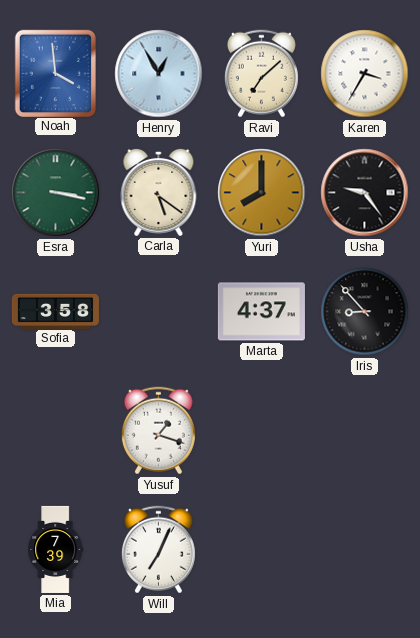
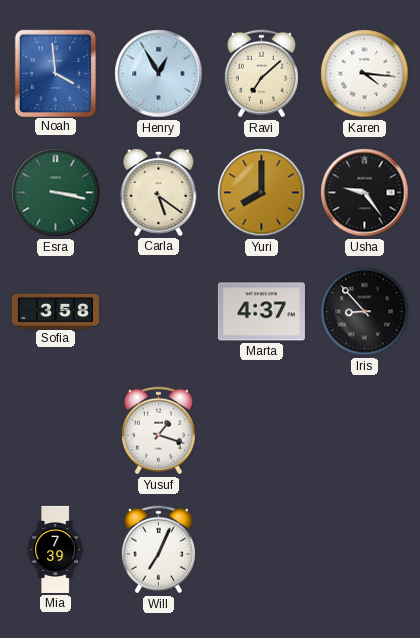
Karen: 3:35 -> 4:16 (365, 74)
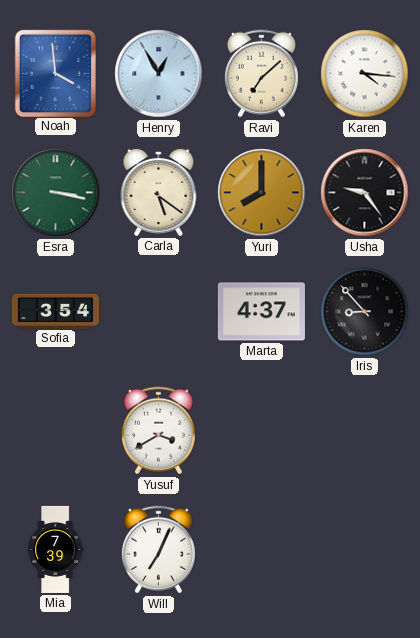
Sofia: 3:58 -> 3:54 (55, 311)
Yusuf: 1:18 -> 3:40 (158, 431)
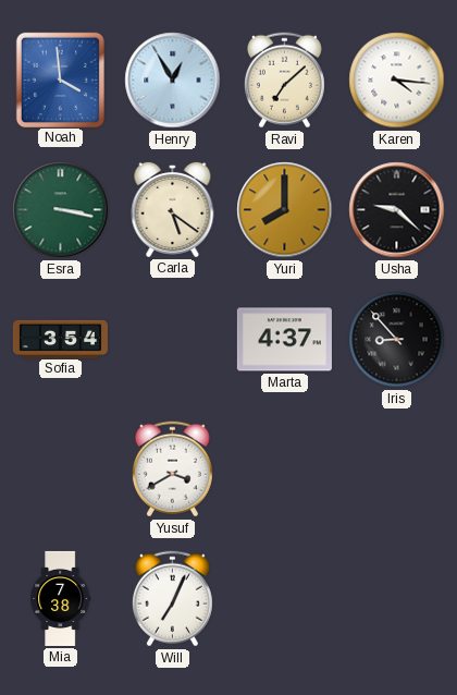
Usha: 9:24 -> 9:22 (397, 210)
Mia: 7:39 -> 7:38 (61, 598)
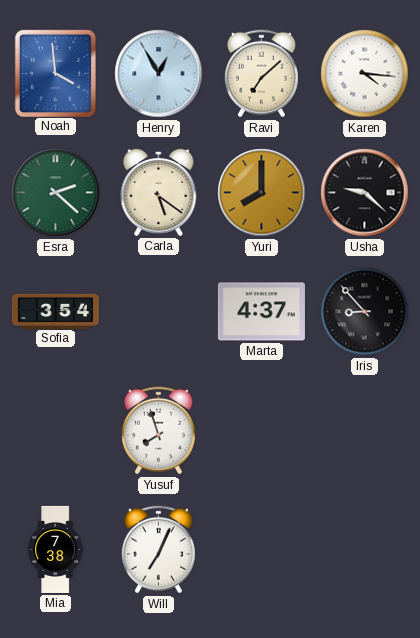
Esra: 3:17 -> 2:22 (56, 193)
Yusuf: 3:40 -> 7:57 (158, 431)
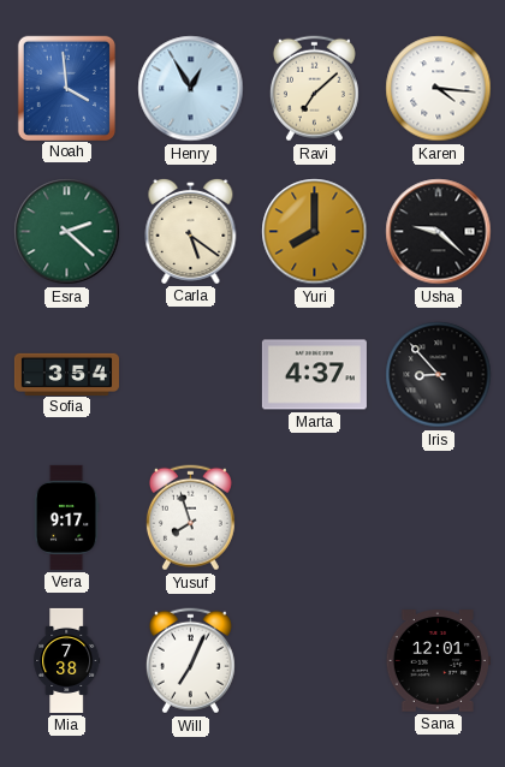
Vera: none -> 9:17 (66, 517)
Sana: none -> 12:01 (438, 661)
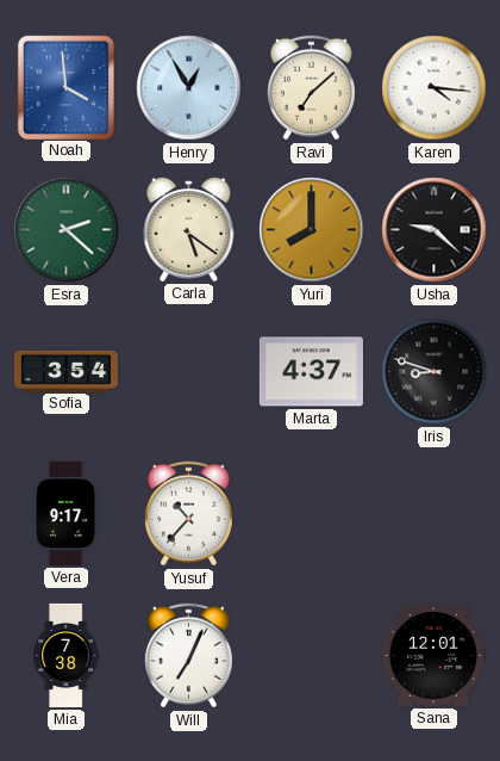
Iris: 8:53 -> 8:48 (435, 372)
Yusuf: 7:57 -> 10:37 (188, 514)
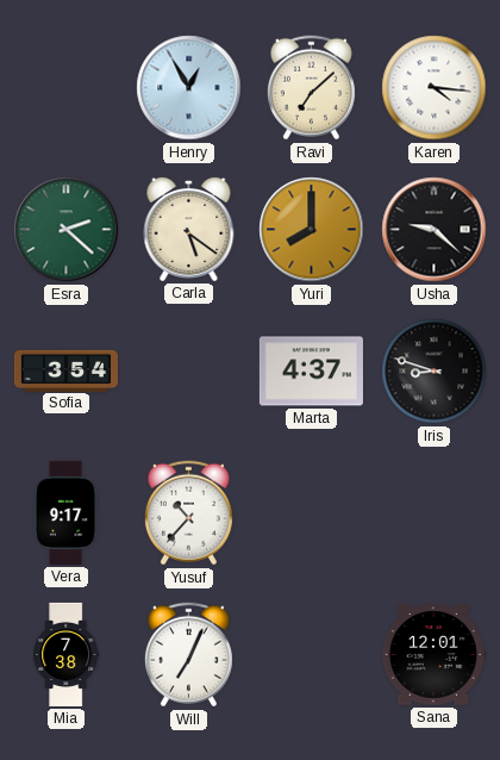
Noah: 3:59 -> none (65, 87)
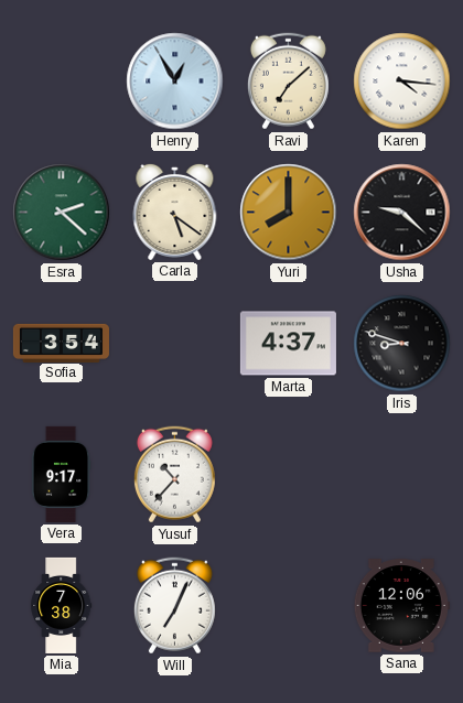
Sana: 12:01 -> 12:06 (401, 606)
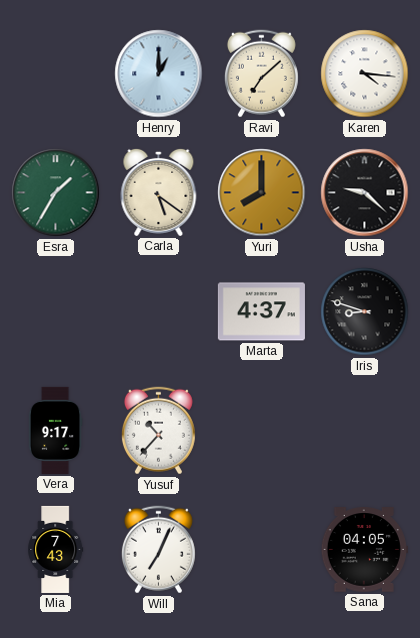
Henry: 12:55 -> 1:00 (159, 74)
Esra: 2:22 -> 1:35 (56, 193)
Sofia: 3:54 -> none (61, 343)
Mia: 7:38 -> 7:43 (56, 549)
Sana: 12:06 -> 04:05 (364, 550)
